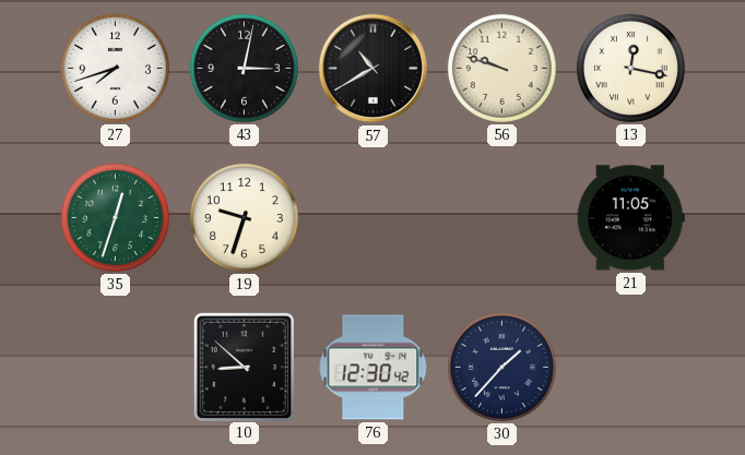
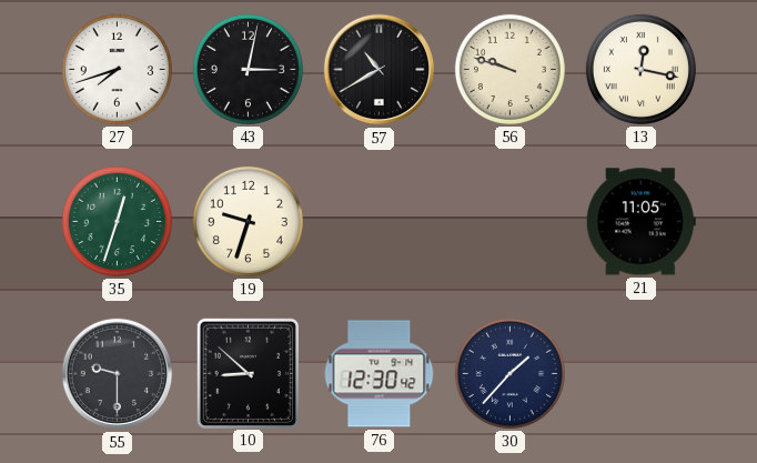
55: none -> 9:30 (118, 374)
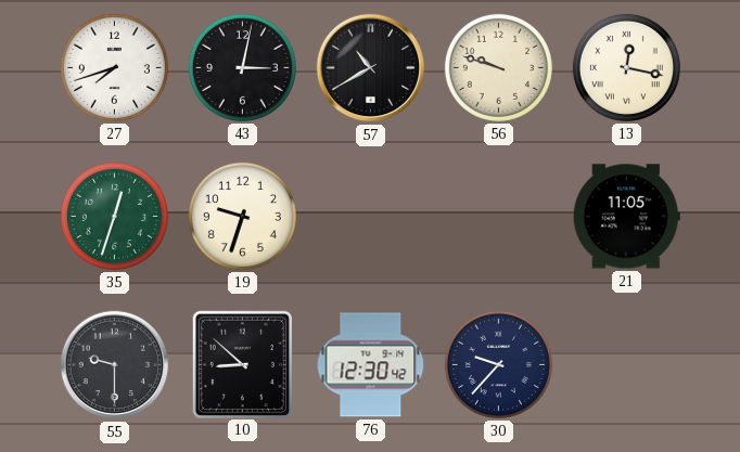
30: 1:37 -> 9:37 (498, 364)
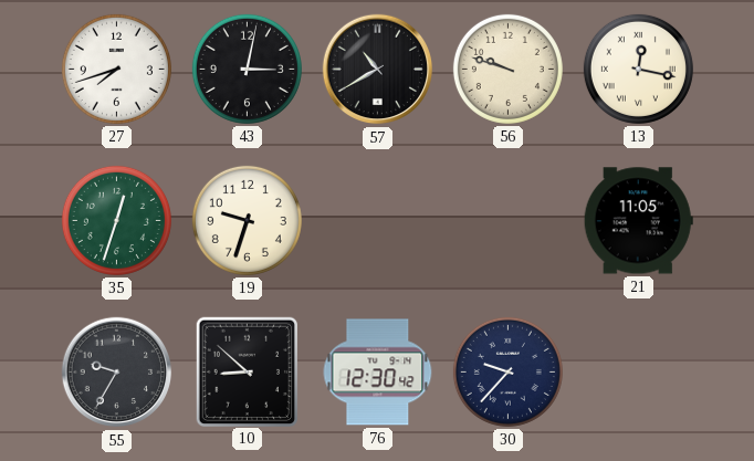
55: 9:30 -> 9:35 (117, 373)
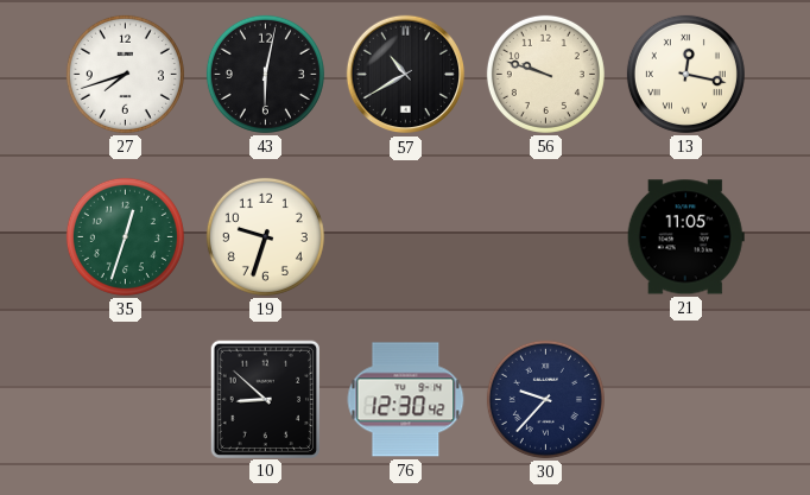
43: 3:02 -> 6:02 (265, 74)
55: 9:35 -> none (117, 373)
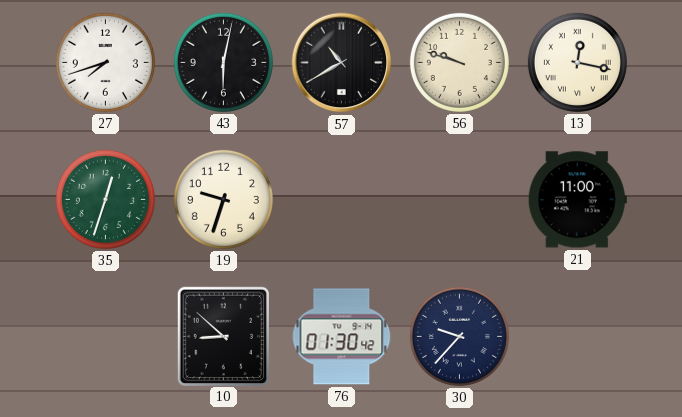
21: 11:05 -> 11:00 (577, 200)
76: 12:30 -> 01:30 (342, 337)
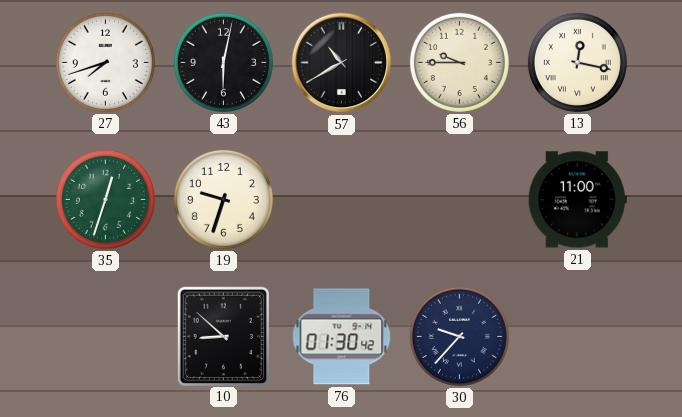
56: 9:48 -> 9:45 (459, 62)
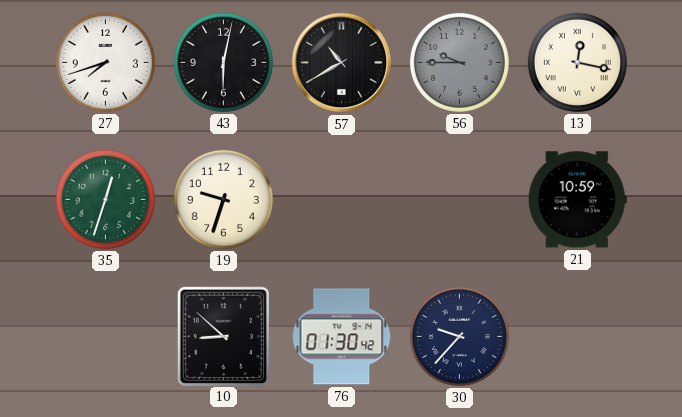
56 dial: cream -> grey (459, 62)
21: 11:00 -> 10:59 (577, 200)
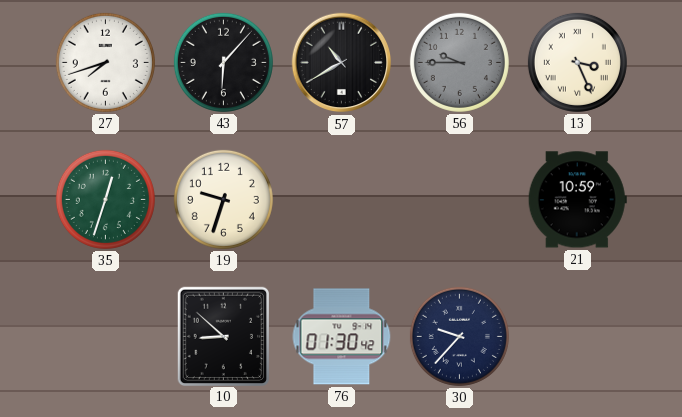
43: 6:02 -> 6:07 (223, 62)
13: 12:17 -> 3:26 (577, 62)
